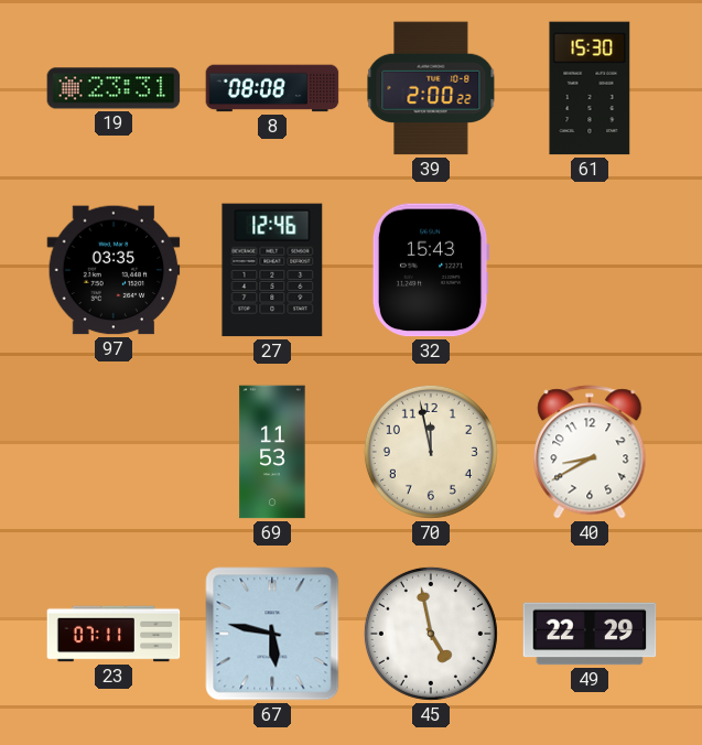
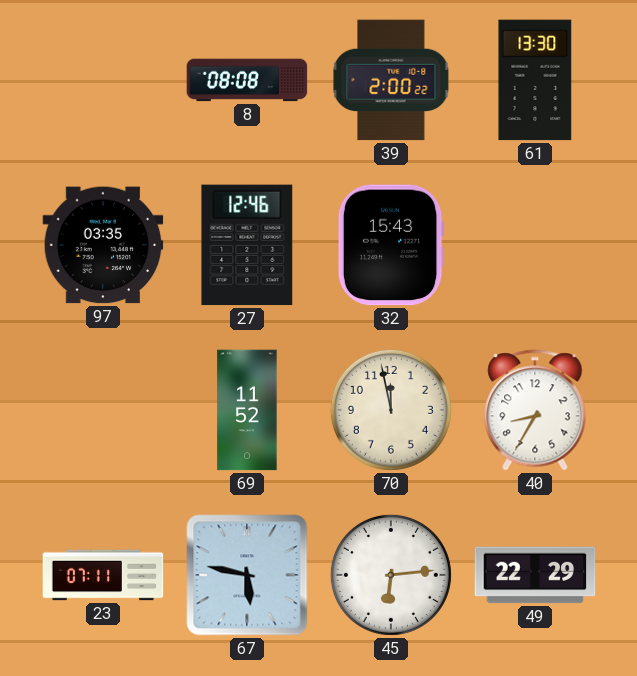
19: 23:31 -> none (114, 88)
61: 15:30 -> 13:30 (535, 80)
69: 11:53 -> 11:52 (247, 410)
40: 8:40 -> 8:35 (535, 410)
45: 4:58 -> 6:14 (391, 575)
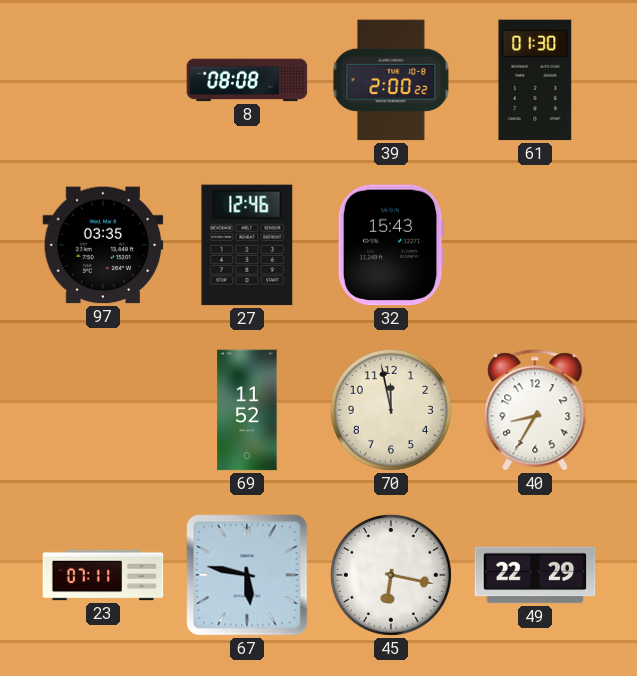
61: 13:30 -> 01:30 (535, 80)
45: 6:14 -> 6:17 (391, 575)
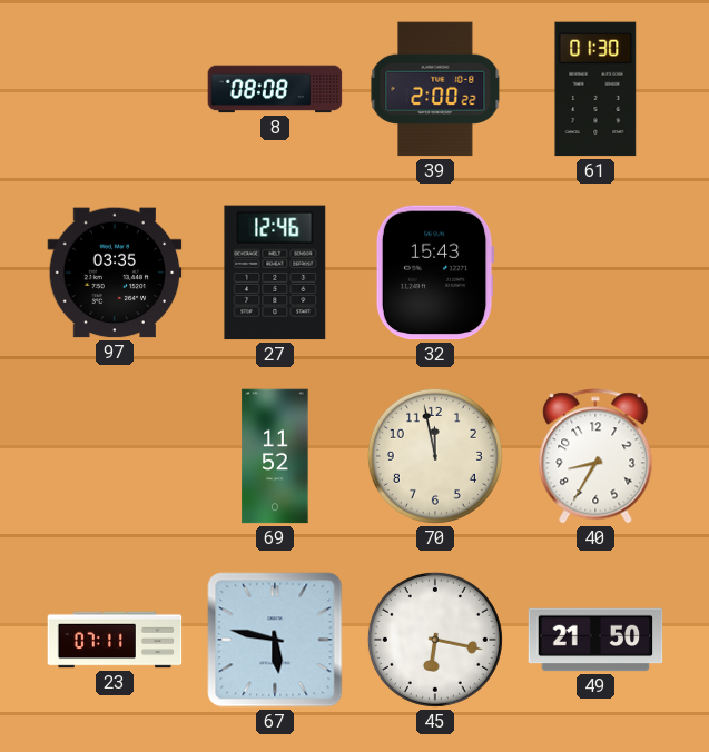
49: 22:29 -> 21:50 (595, 640)
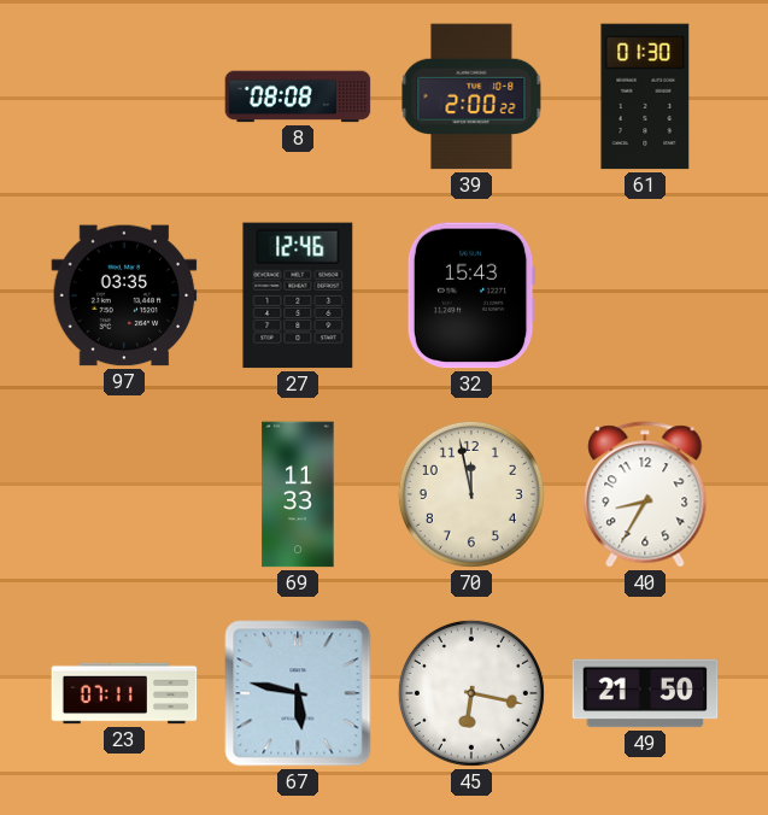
69: 11:52 -> 11:33 (298, 494)
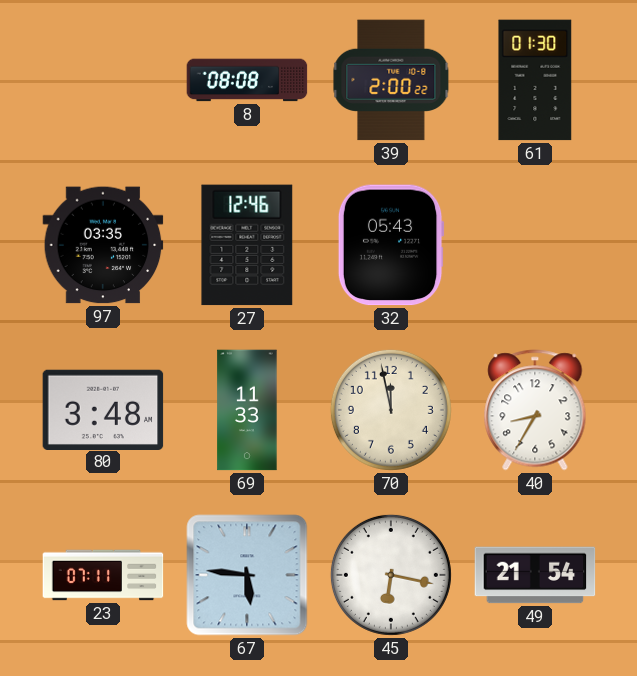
32: 15:43 -> 05:43 (391, 245)
80: none -> 3:48 (103, 409)
67: 5:47 -> 5:46 (247, 575)
49: 21:50 -> 21:54 (535, 575)
